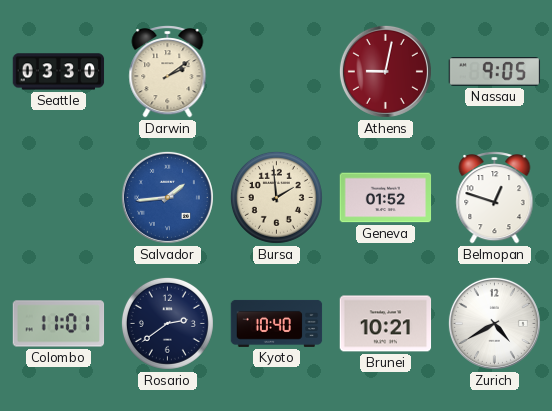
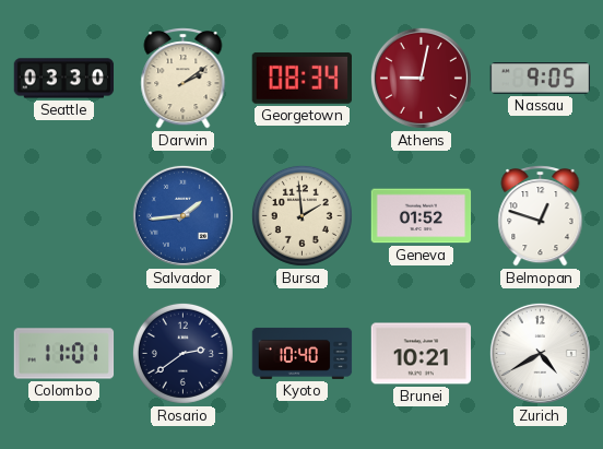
Georgetown: none -> 08:34 (301, 78)
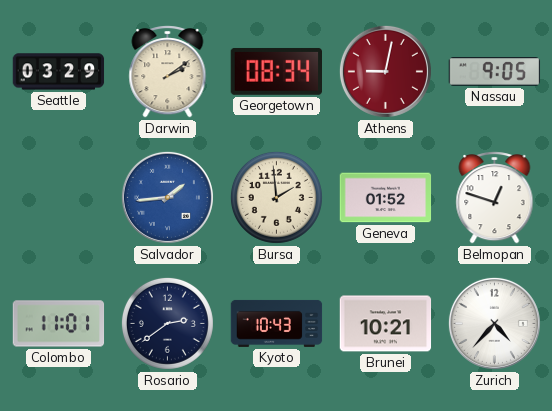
Seattle: 03:30 -> 03:29 (59, 72)
Kyoto: 10:40 -> 10:43 (277, 323)
Zurich: 4:40 -> 4:37 (494, 323)
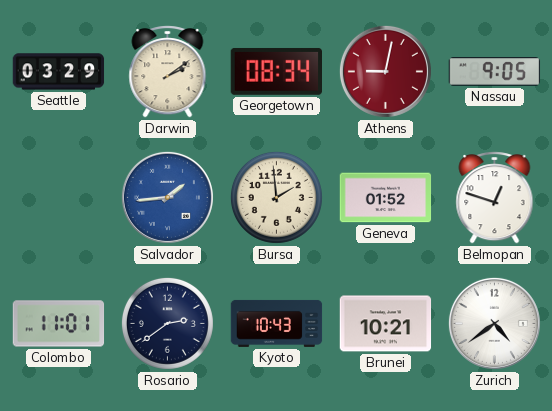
Zurich: 4:37 -> 4:39 (494, 323)
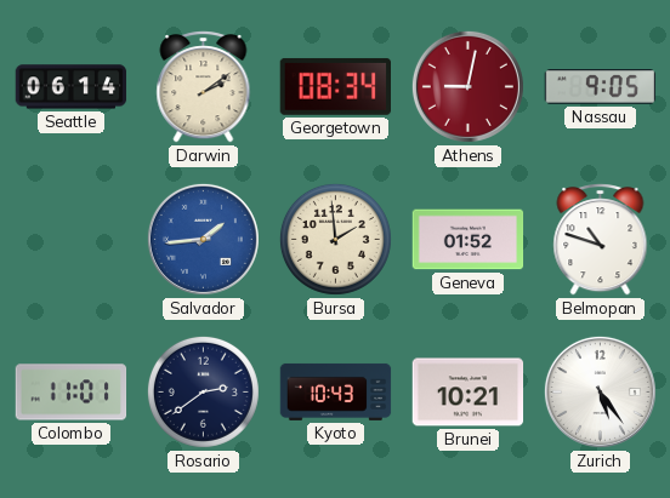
Seattle: 03:29 -> 06:14 (72, 87)
Belmopan: 12:48 -> 10:48 (601, 240)
Zurich: 4:39 -> 5:24 (600, 391)
